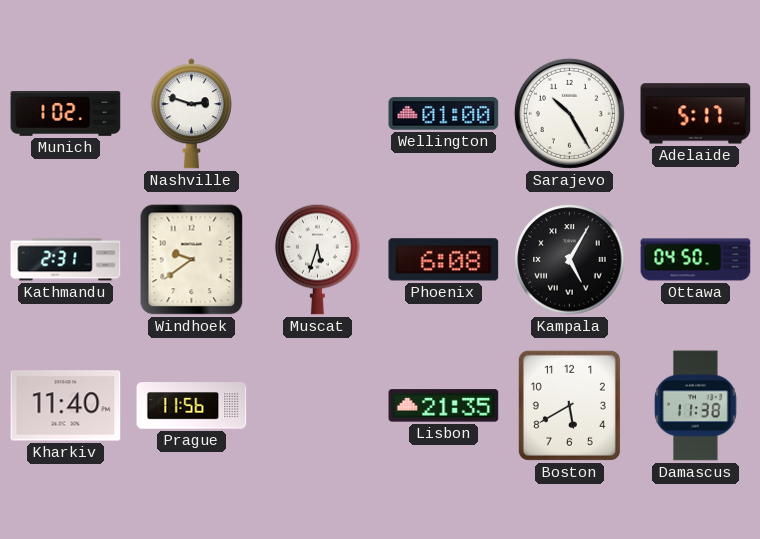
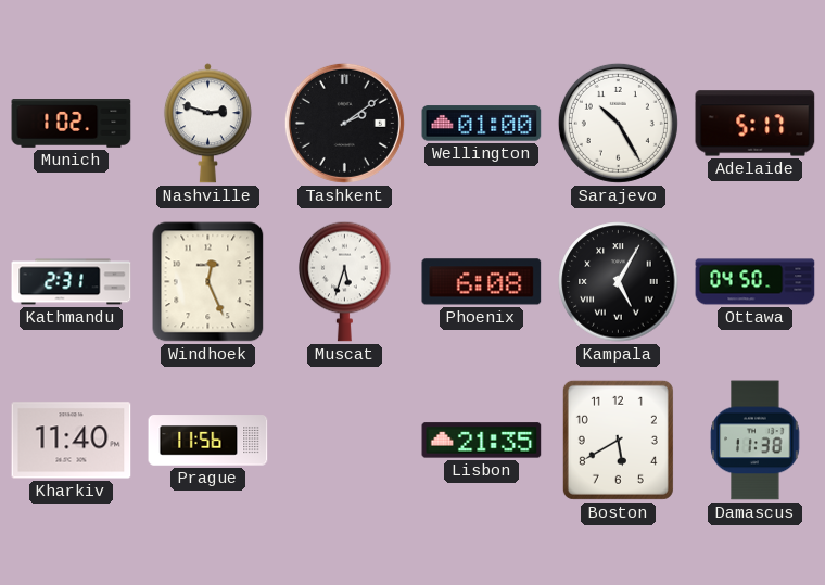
Tashkent: none -> 2:09 (344, 123)
Windhoek: 9:39 -> 12:26 (208, 282)
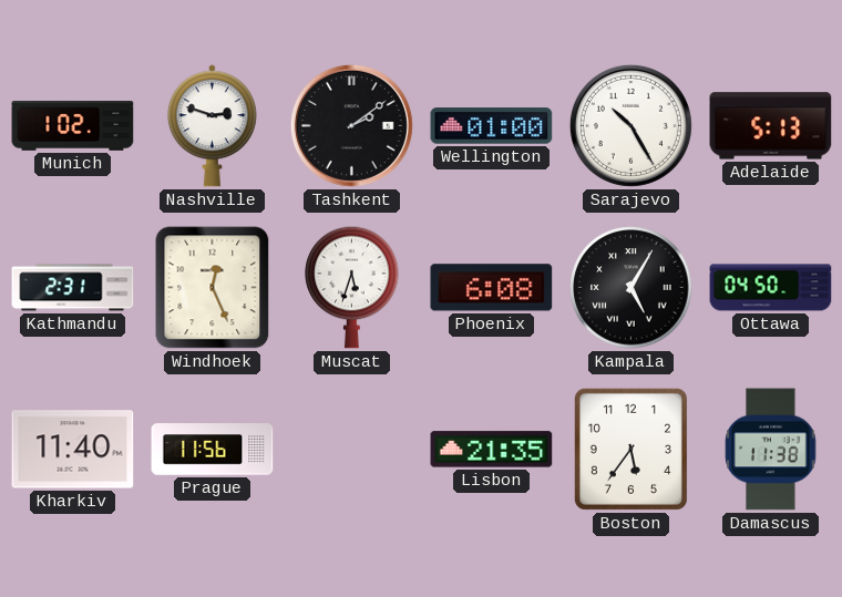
Adelaide: 5:17 -> 5:13 (771, 126)
Boston: 5:40 -> 5:36 (630, 449)
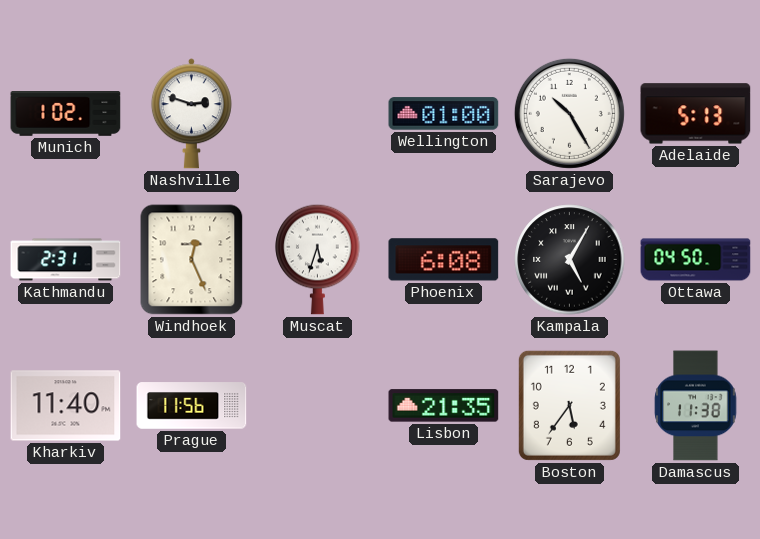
Tashkent: 2:09 -> none (351, 125)
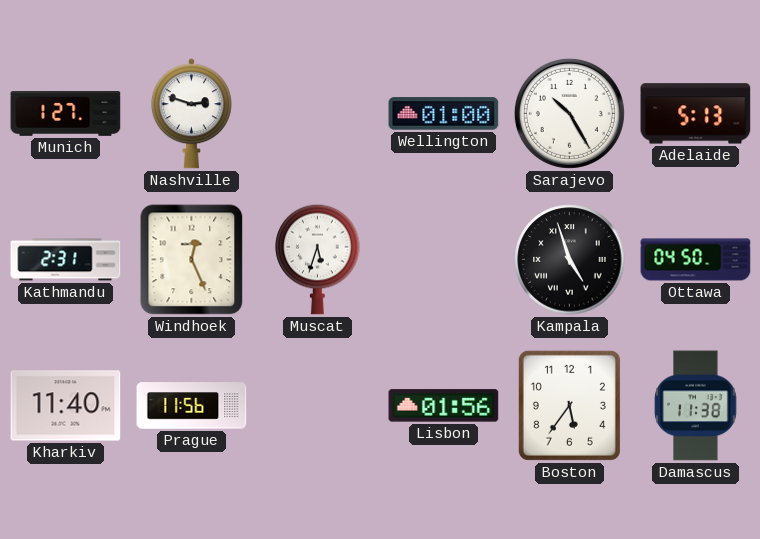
Munich: 1:02 -> 1:27 (66, 114)
Phoenix: 6:08 -> none (444, 260)
Kampala: 5:05 -> 4:57 (570, 260)
Lisbon: 21:35 -> 01:56 (444, 406)
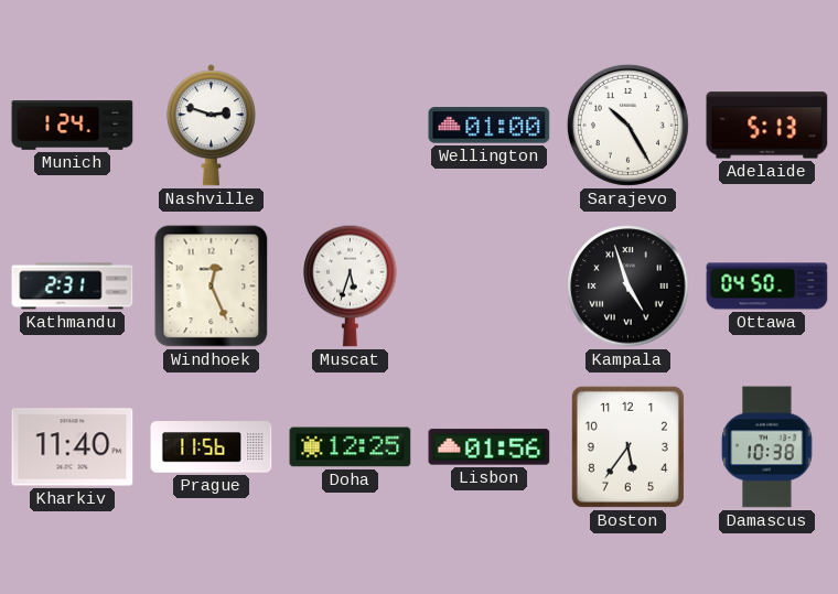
Munich: 1:27 -> 1:24 (73, 126)
Doha: none -> 12:25 (351, 447)
Damascus: 11:38 -> 10:38 (767, 447)
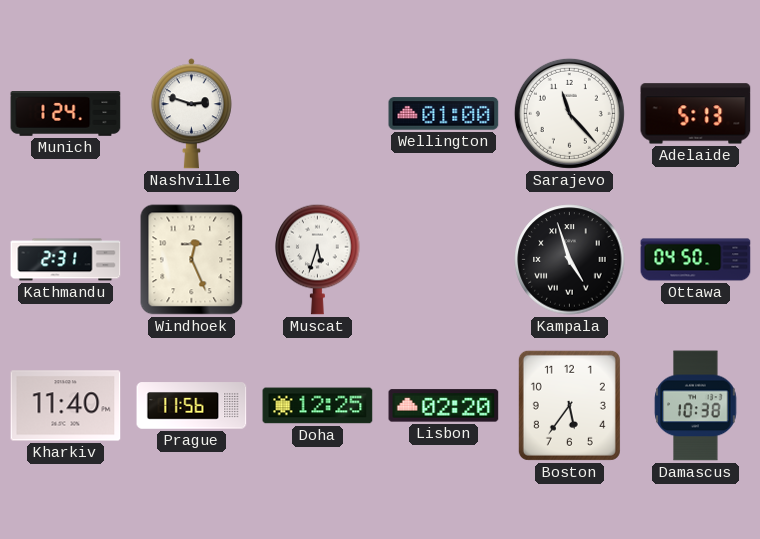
Sarajevo: 10:25 -> 11:23 (569, 113)
Lisbon: 01:56 -> 02:20 (444, 406)
